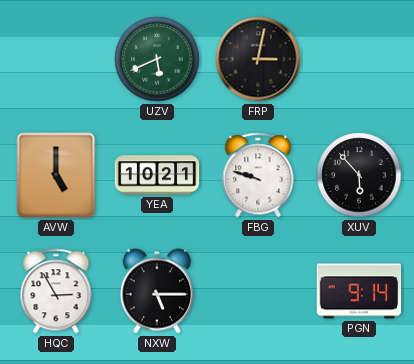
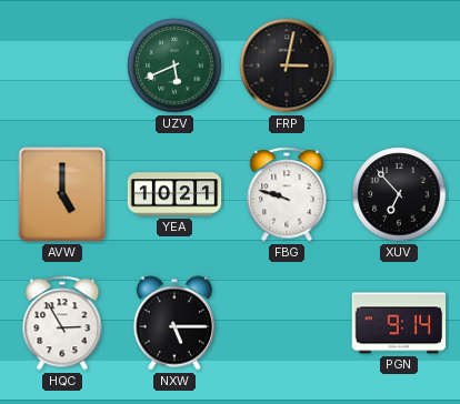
XUV: 5:53 -> 6:53 (399, 194)
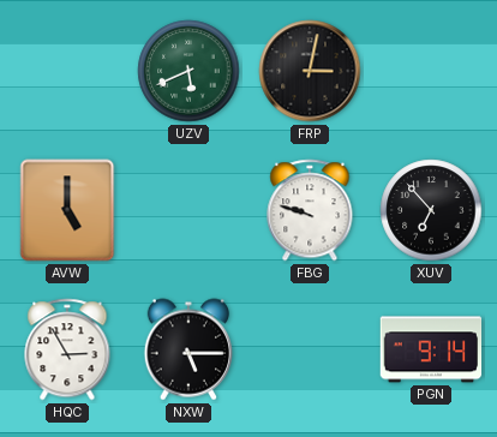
YEA: 10:21 -> none (174, 194)
